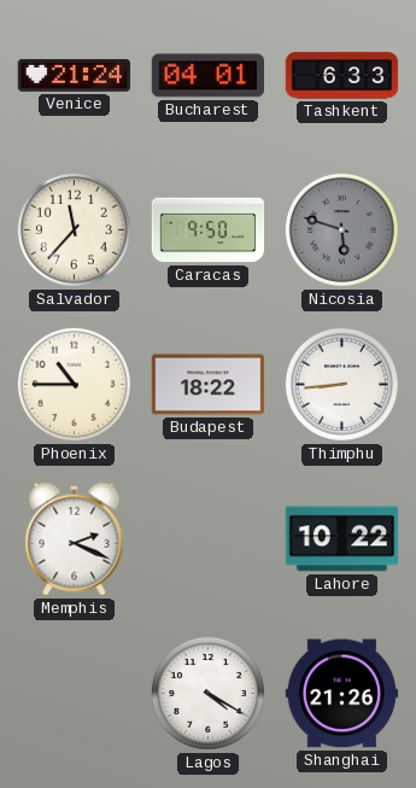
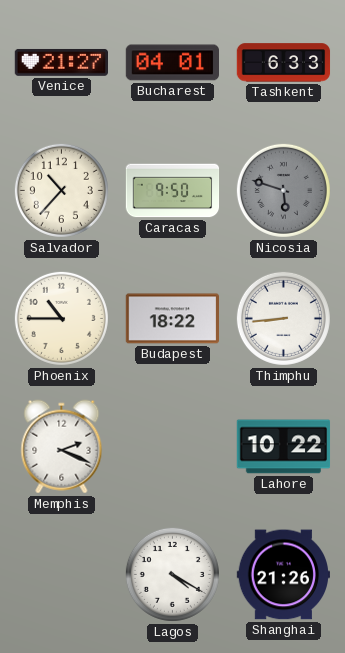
Venice: 21:24 -> 21:27 (61, 62)
Salvador: 11:37 -> 10:37 (61, 190)
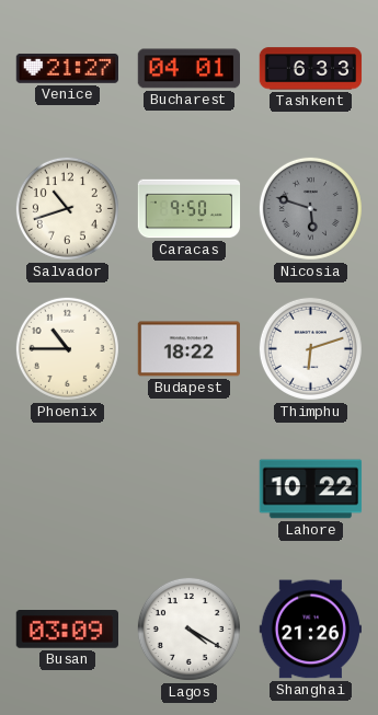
Salvador: 10:37 -> 10:42 (67, 208)
Thimphu: 8:44 -> 6:12 (310, 348)
Memphis: 2:19 -> none (62, 447)
Busan: none -> 03:09 (67, 630)
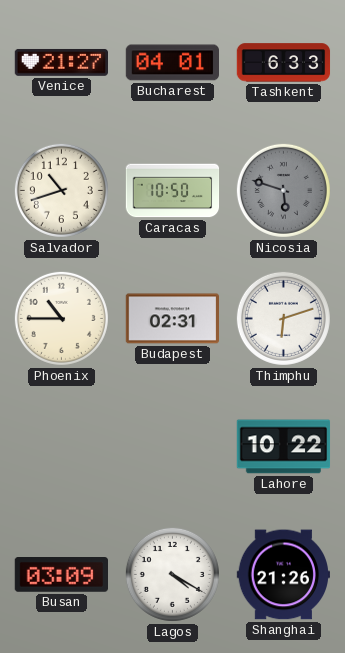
Caracas: 9:50 -> 10:50 (173, 191)
Budapest: 18:22 -> 02:31 (173, 319)
